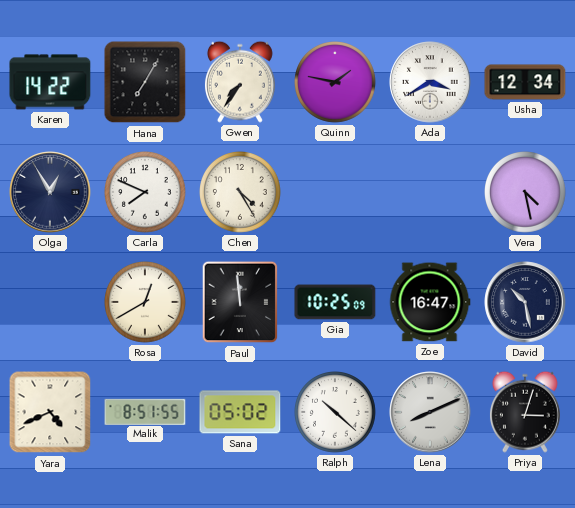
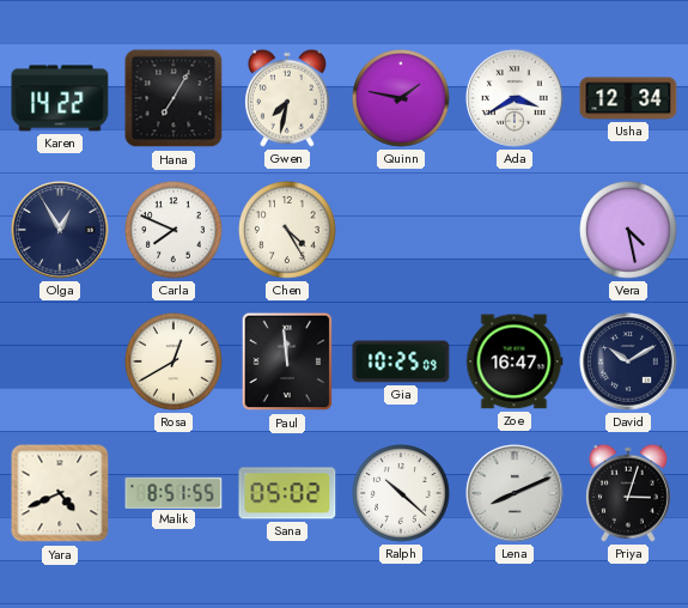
Gwen: 7:36 -> 7:32 (287, 98)
David: 10:28 -> 10:10 (628, 361)
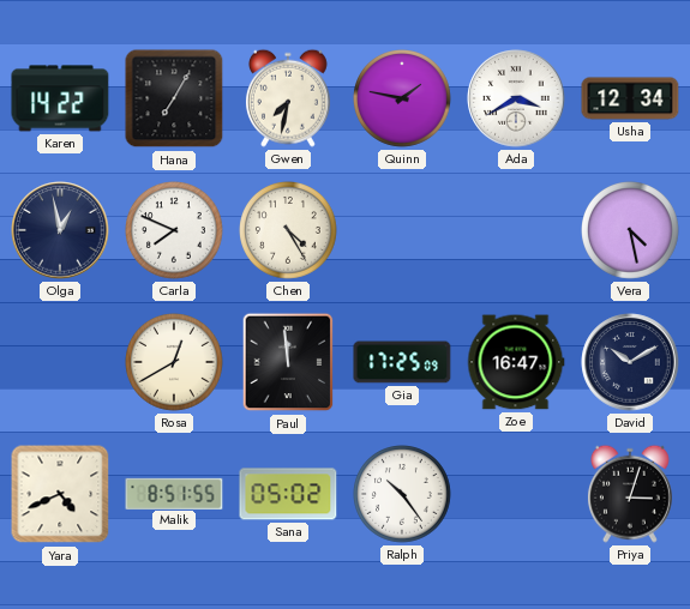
Olga: 12:55 -> 12:58 (60, 230)
Gia: 10:25 -> 17:25 (402, 362)
Ralph: 10:22 -> 10:24 (403, 495)
Lena: 8:11 -> none (515, 493)
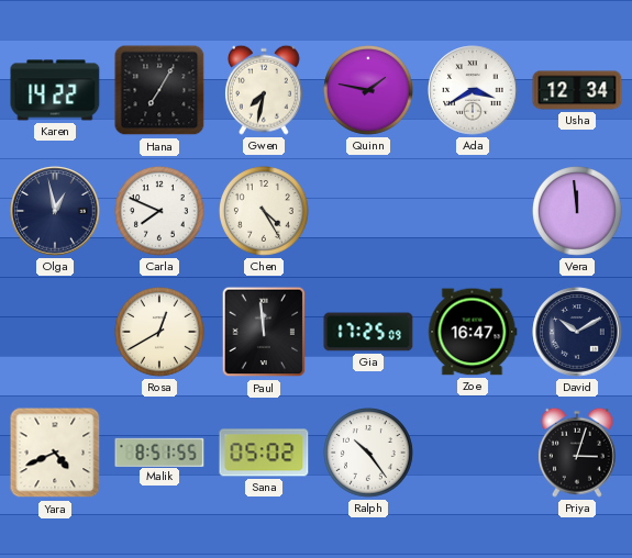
Vera: 4:28 -> 11:59 (578, 212)
